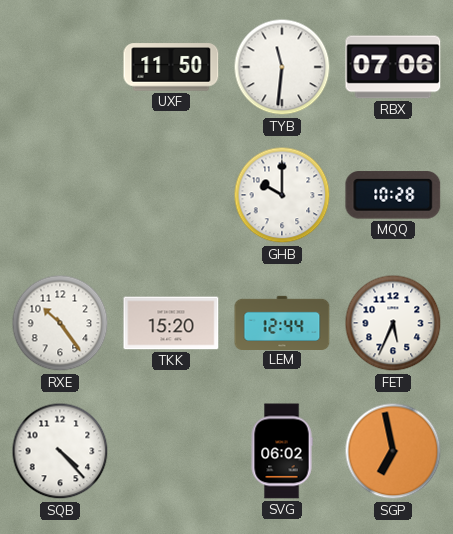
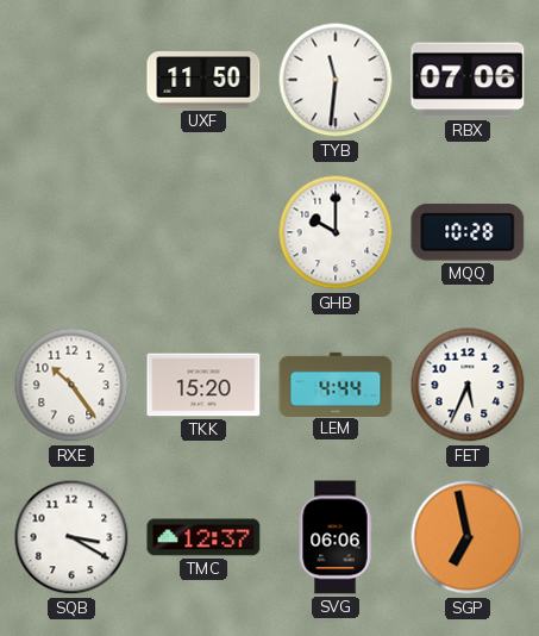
LEM: 12:44 -> 4:44 (336, 384)
SQB: 4:23 -> 3:20 (71, 537)
TMC: none -> 12:37 (203, 537)
SVG: 06:02 -> 06:06 (336, 537)
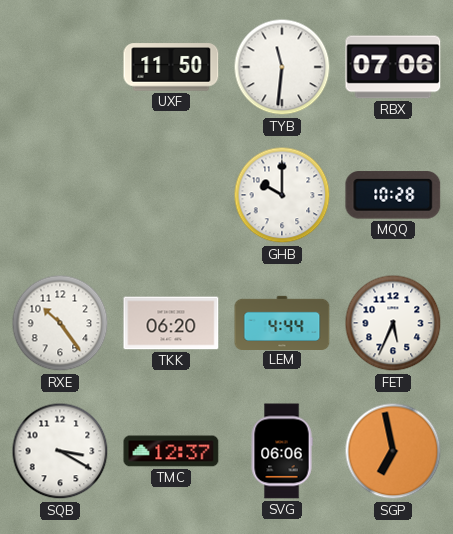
TKK: 15:20 -> 06:20 (171, 323)
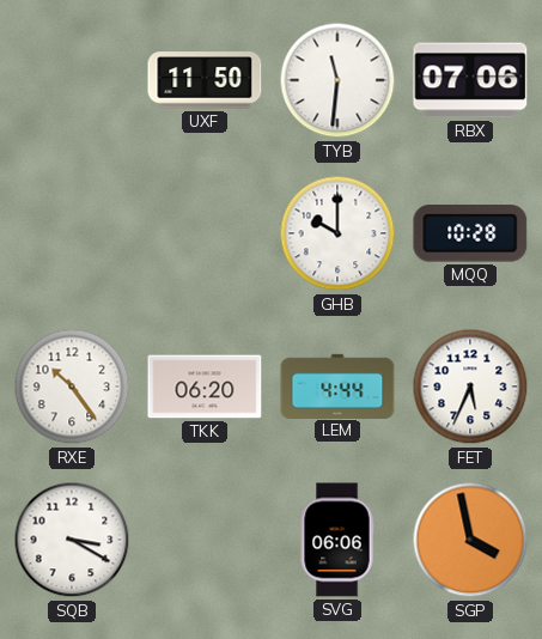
TMC: 12:37 -> none (171, 451)
SGP: 6:58 -> 3:58 (470, 540)
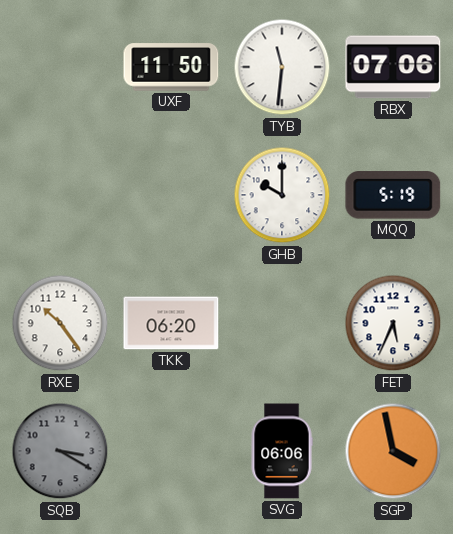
MQQ: 10:28 -> 5:19 (393, 195)
LEM: 4:44 -> none (337, 385)
SQB dial: white -> grey (60, 451)
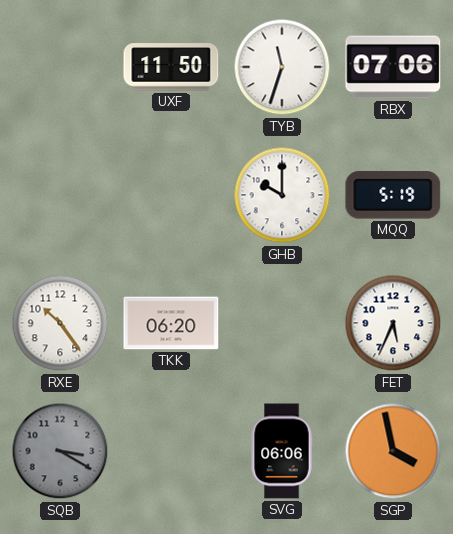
TYB: 11:31 -> 11:33 (282, 67)
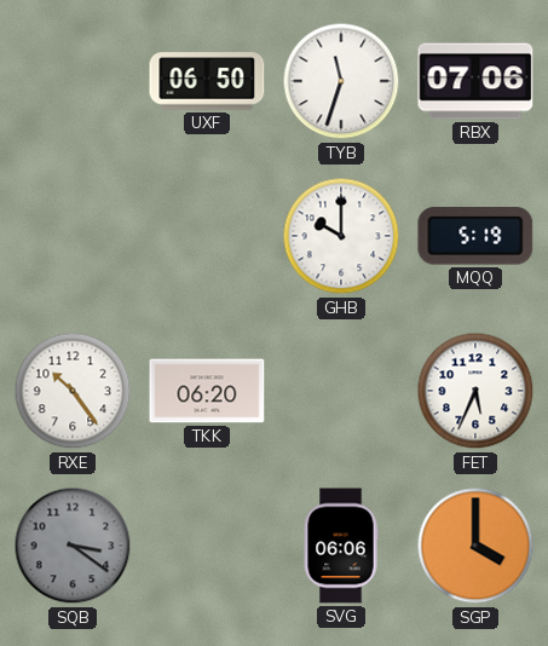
UXF: 11:50 -> 06:50 (207, 81)
SQB: 3:20 -> 3:21 (73, 546)
SGP: 3:58 -> 4:00 (475, 546)
